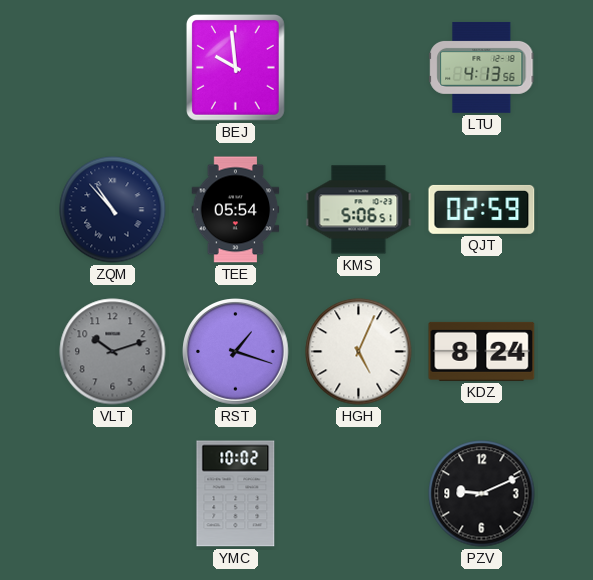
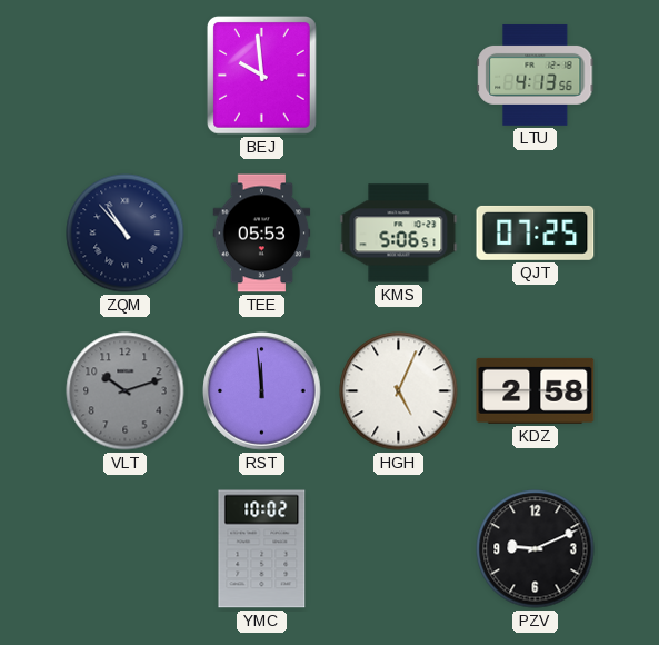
TEE: 05:54 -> 05:53 (262, 234)
QJT: 02:59 -> 07:25 (536, 232)
RST: 1:18 -> 11:59 (262, 391)
KDZ: 8:24 -> 2:58 (536, 390)
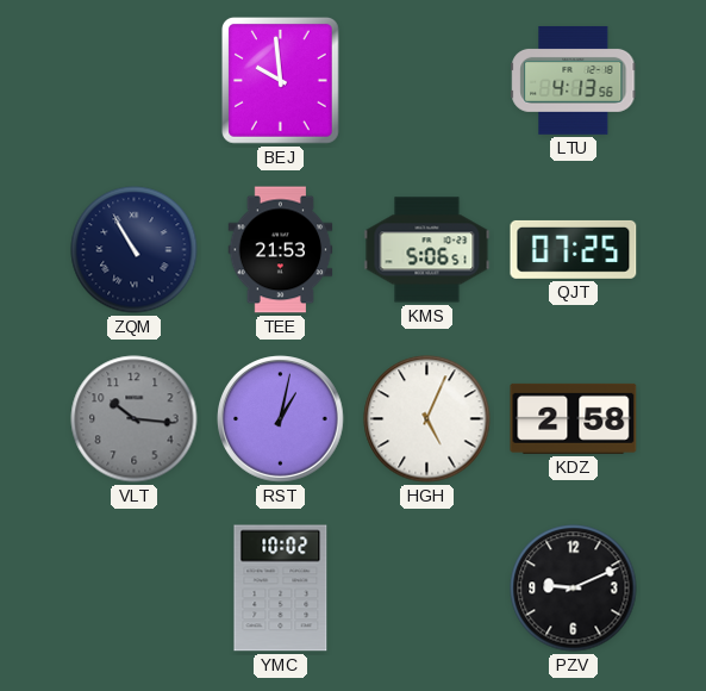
ZQM: 10:53 -> 10:55 (135, 250)
TEE: 05:53 -> 21:53 (281, 250)
VLT: 10:12 -> 10:16 (135, 419)
RST: 11:59 -> 1:02 (281, 419)
